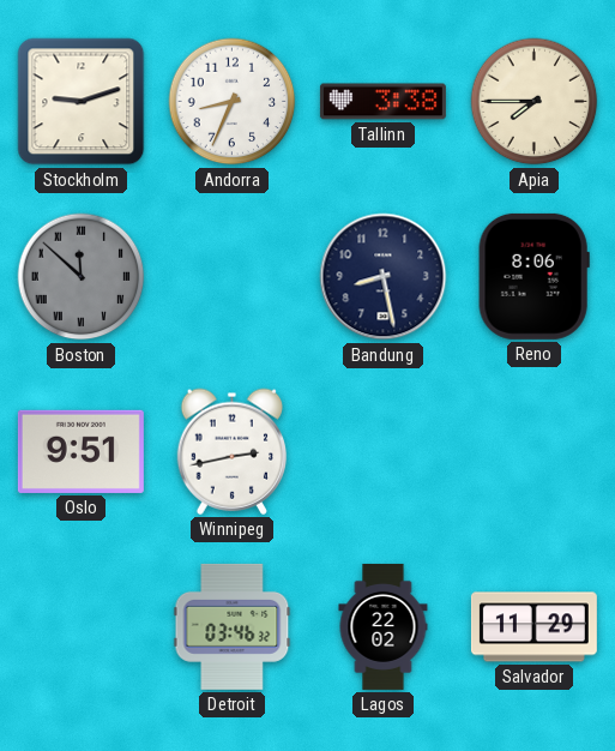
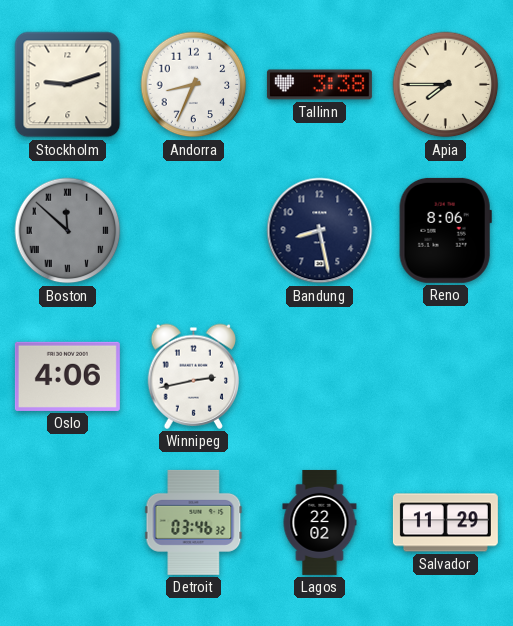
Oslo: 9:51 -> 4:06 (67, 376)
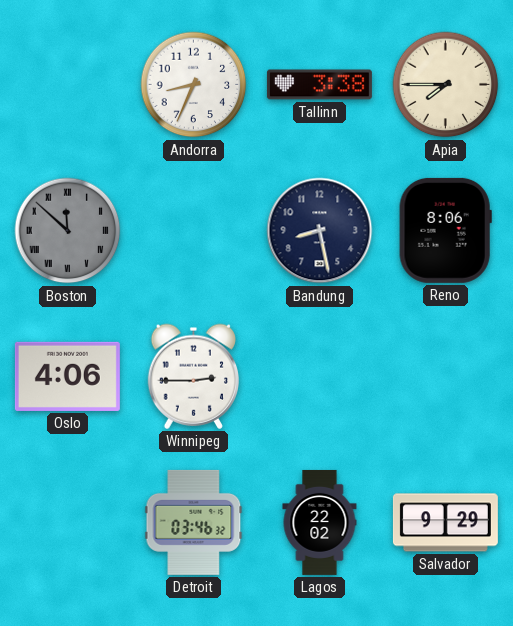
Stockholm: 9:12 -> none (68, 85)
Winnipeg: 2:43 -> 2:45 (193, 376)
Salvador: 11:29 -> 9:29 (445, 523)
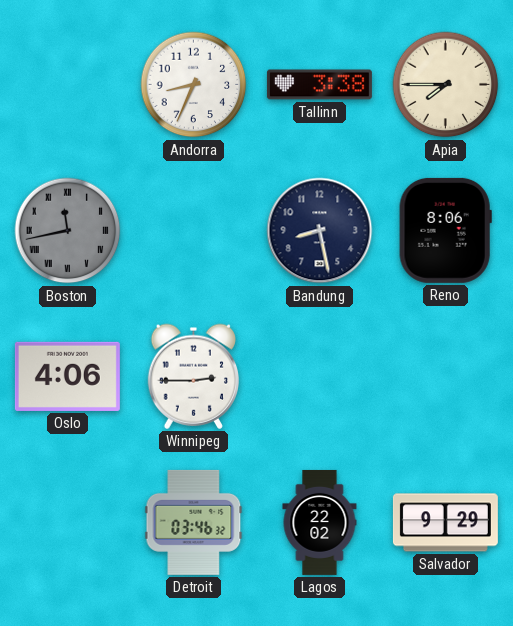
Boston: 11:52 -> 11:43 (68, 231)
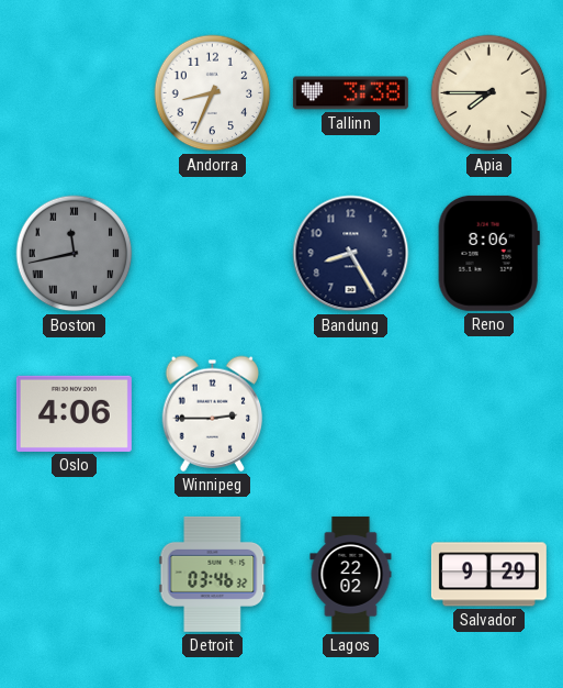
Bandung: 8:28 -> 8:25 (351, 254)
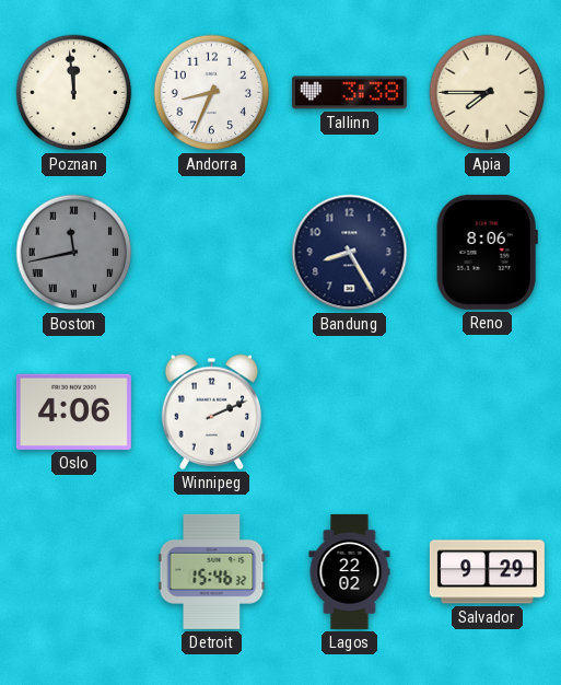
Poznan: none -> 11:59 (74, 93)
Winnipeg: 2:45 -> 2:11 (211, 411)
Detroit: 03:46 -> 15:46 (212, 571)
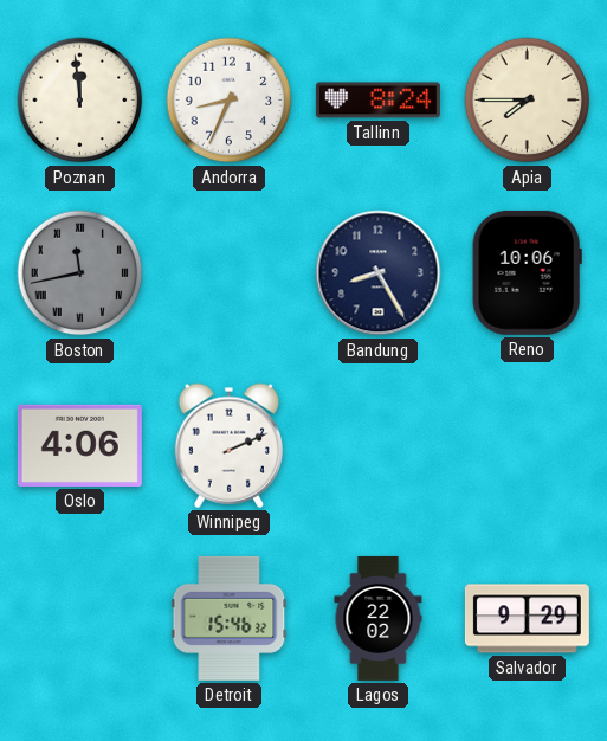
Tallinn: 3:38 -> 8:24 (377, 101)
Reno: 8:06 -> 10:06 (527, 272)
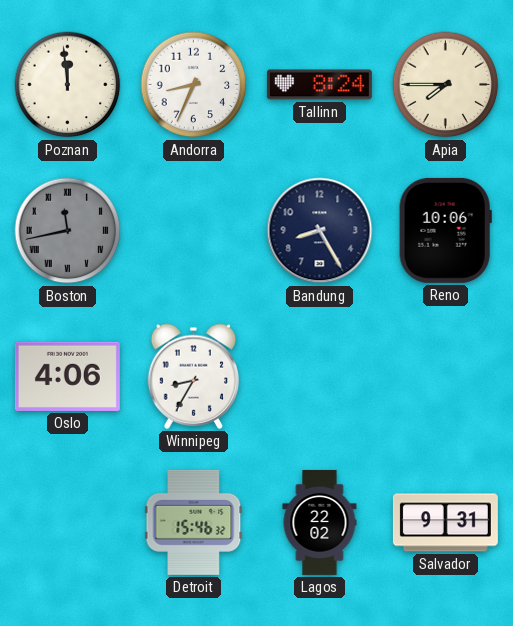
Winnipeg: 2:11 -> 8:35 (193, 376)
Salvador: 9:29 -> 9:31 (445, 523)
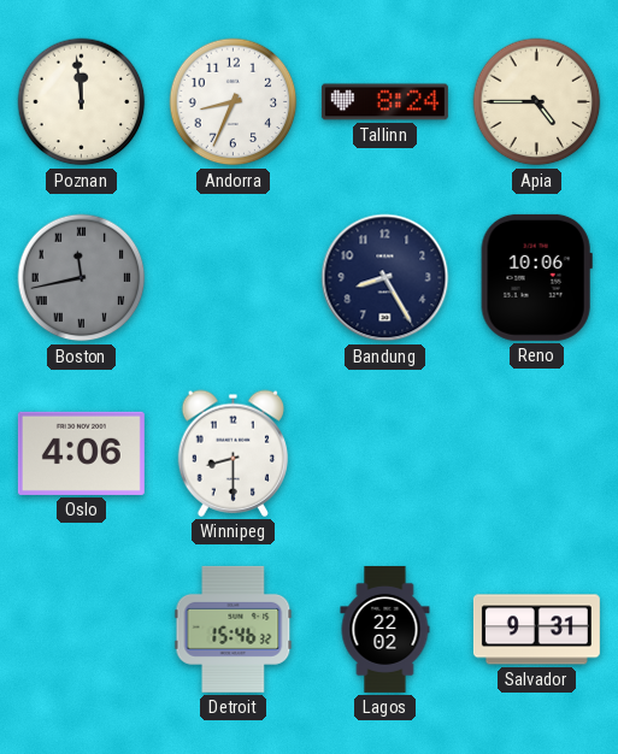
Apia: 7:45 -> 4:45 (537, 102)
Winnipeg: 8:35 -> 8:30 (233, 453)
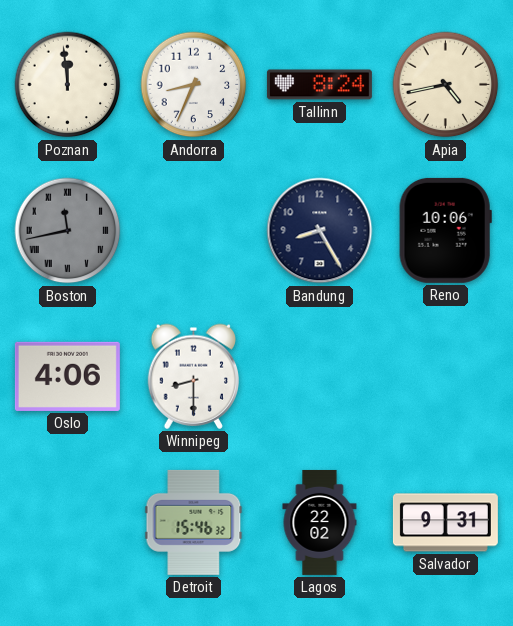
Apia: 4:45 -> 4:43 (446, 85)
